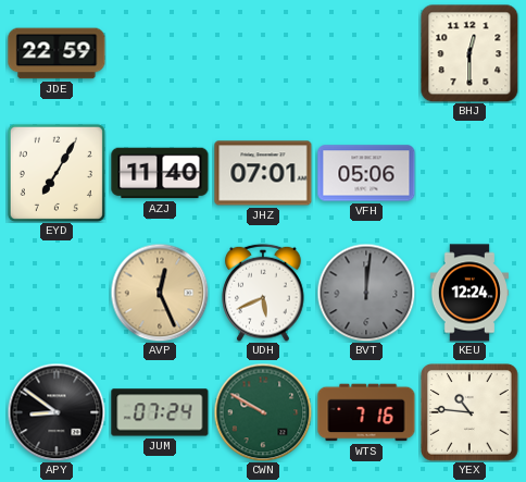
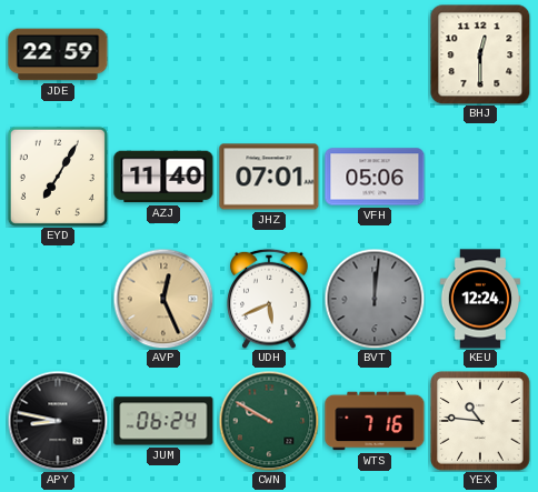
APY: 8:51 -> 8:47 (58, 421)
JUM: 07:24 -> 06:24 (163, 421)
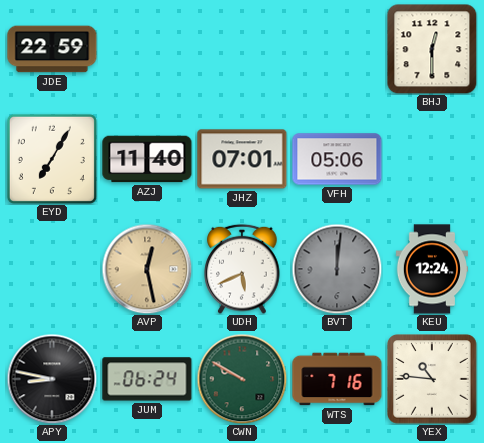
AVP: 12:26 -> 12:28 (147, 269)
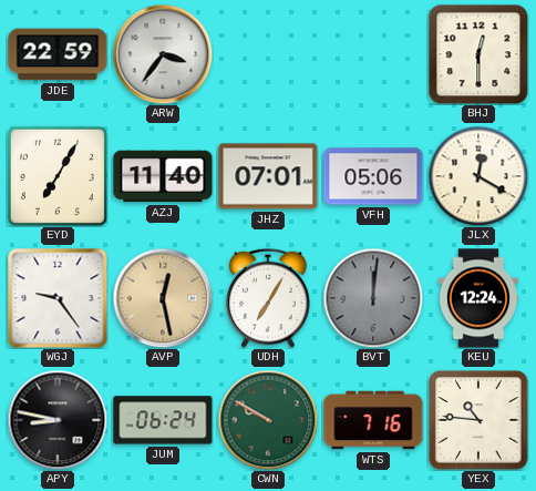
ARW: none -> 3:36 (163, 54)
JLX: none -> 12:20 (478, 176)
WGJ: none -> 9:24 (58, 298)
UDH: 5:41 -> 7:05 (268, 298)
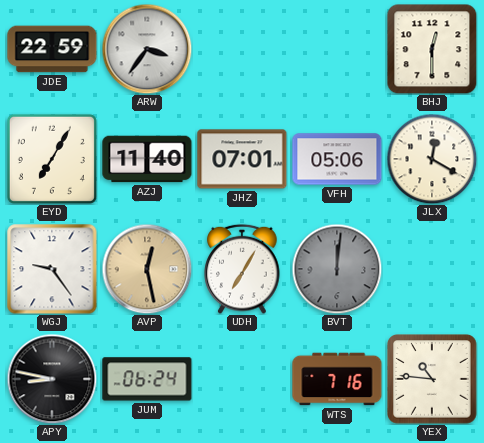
KEU: 12:24 -> none (477, 298)
CWN: 9:50 -> none (268, 420)
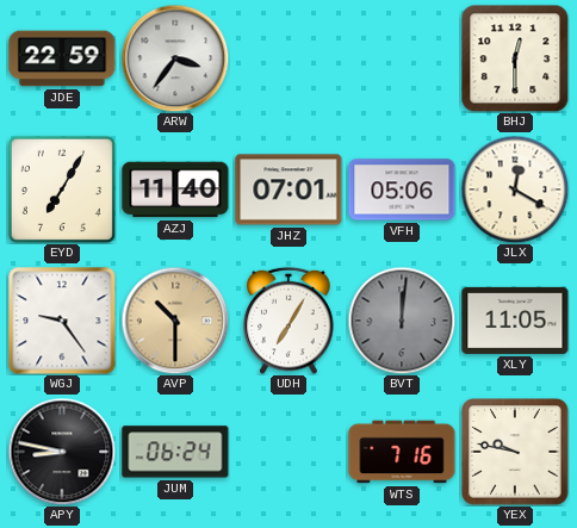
AVP: 12:28 -> 10:30 (175, 321)
XLY: none -> 11:05 (515, 321)
YEX: 10:46 -> 9:47 (515, 452)
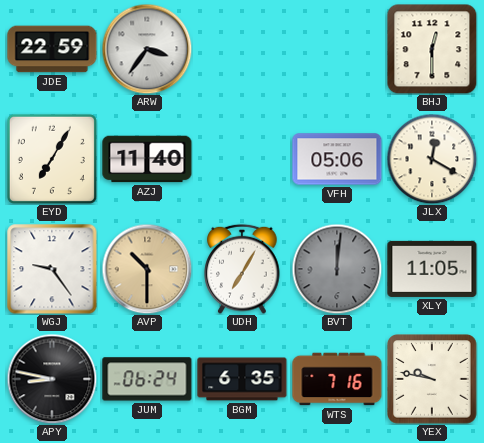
JHZ: 07:01 -> none (288, 190)
BGM: none -> 6:35 (242, 379)
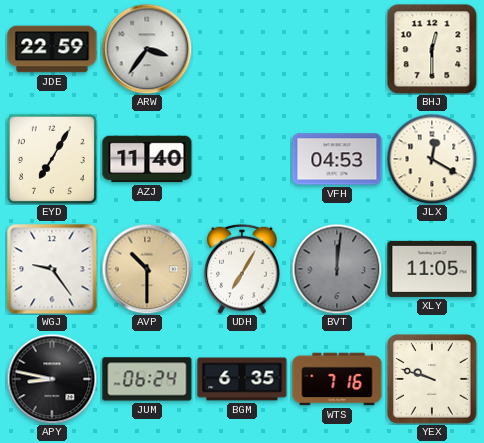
VFH: 05:06 -> 04:53 (337, 159)
YEX: 9:47 -> 9:48 (432, 379)
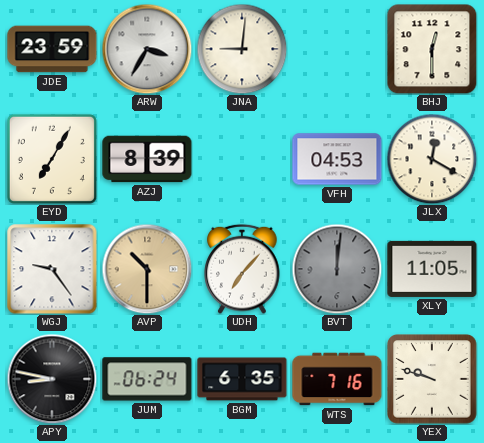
JDE: 22:59 -> 23:59 (52, 49)
ARW: 3:36 -> 3:35 (147, 49)
JNA: none -> 9:01 (242, 49)
AZJ: 11:40 -> 8:39 (147, 159)
UDH: 7:05 -> 7:07 (242, 269)
